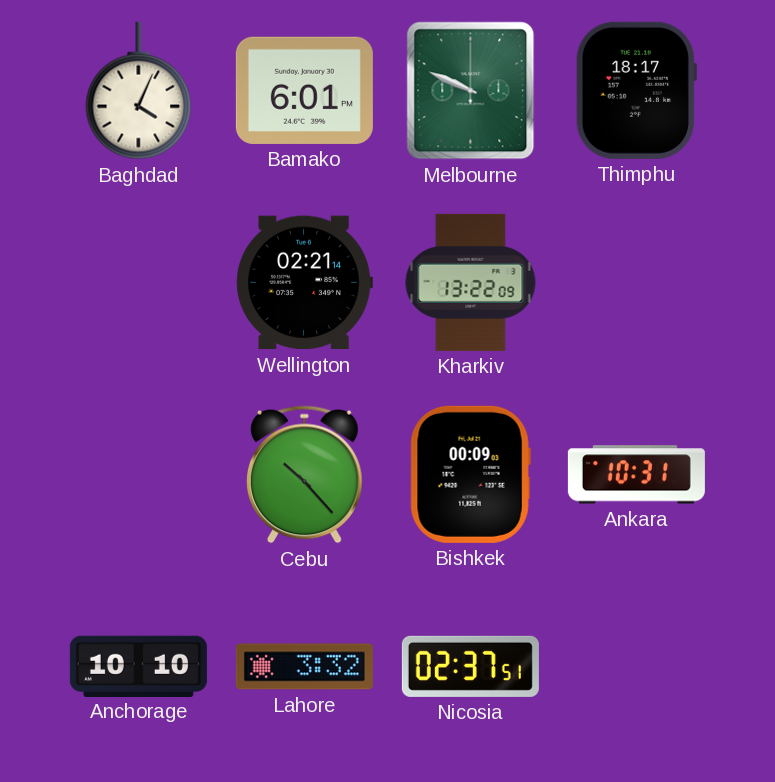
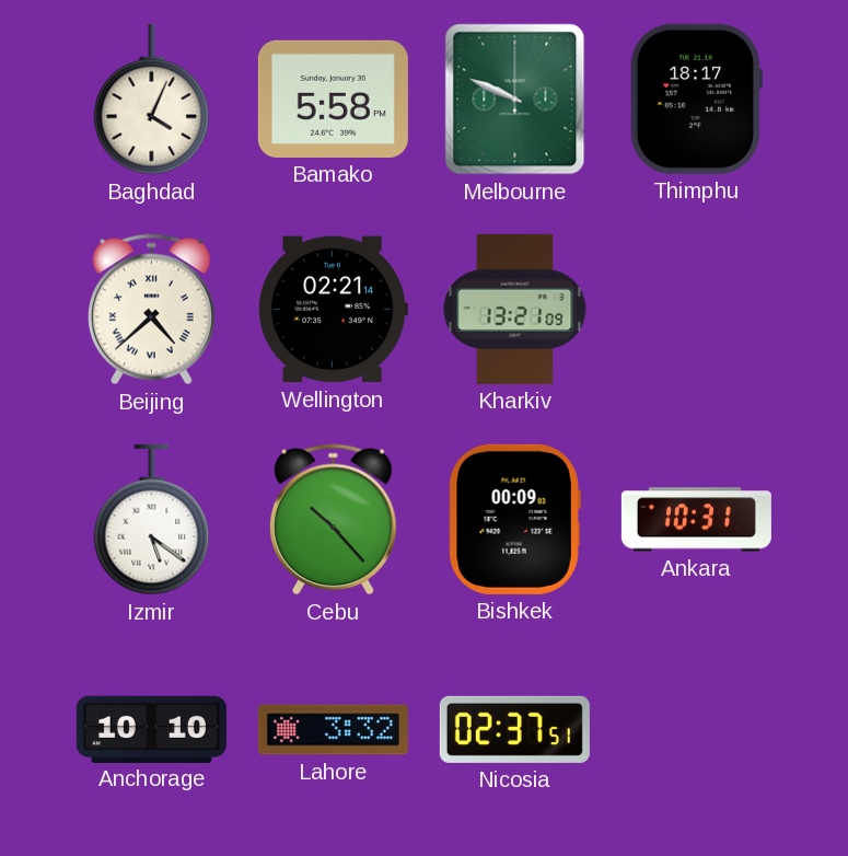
Bamako: 6:01 -> 5:58 (333, 99)
Beijing: none -> 4:38 (152, 310)
Kharkiv: 13:22 -> 13:21 (515, 309)
Izmir: none -> 5:21 (152, 520)
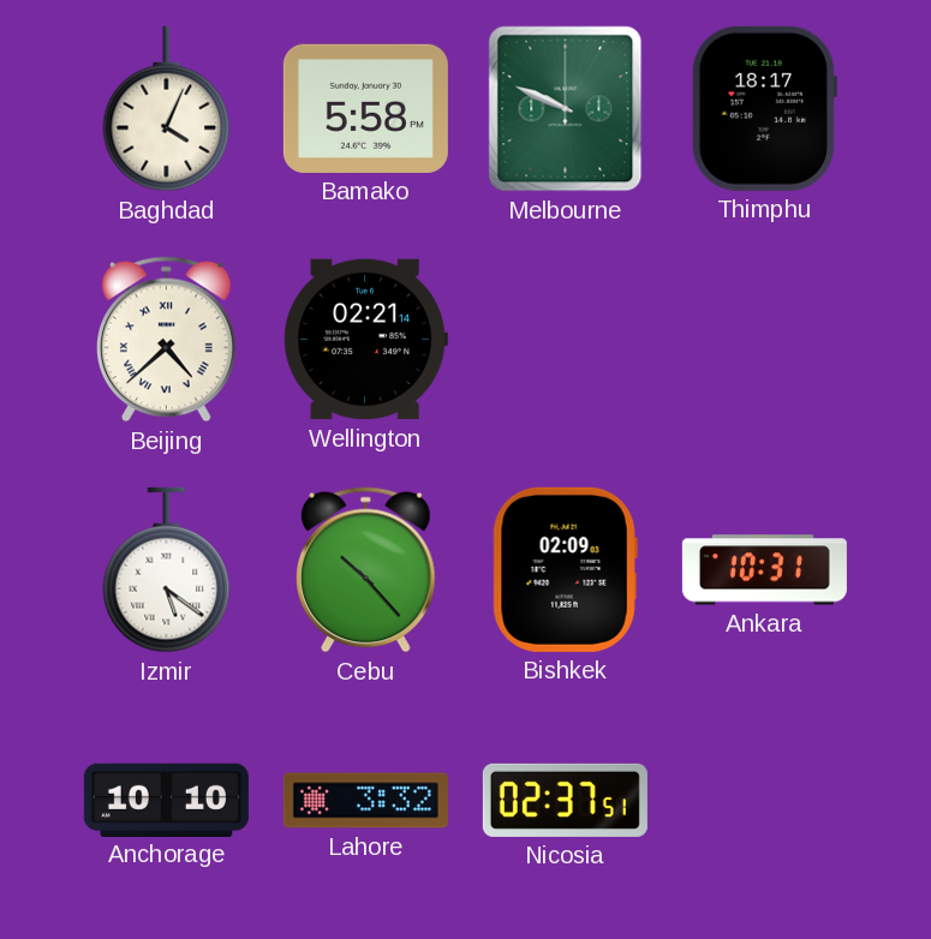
Kharkiv: 13:21 -> none (515, 309)
Bishkek: 00:09 -> 02:09 (565, 569)
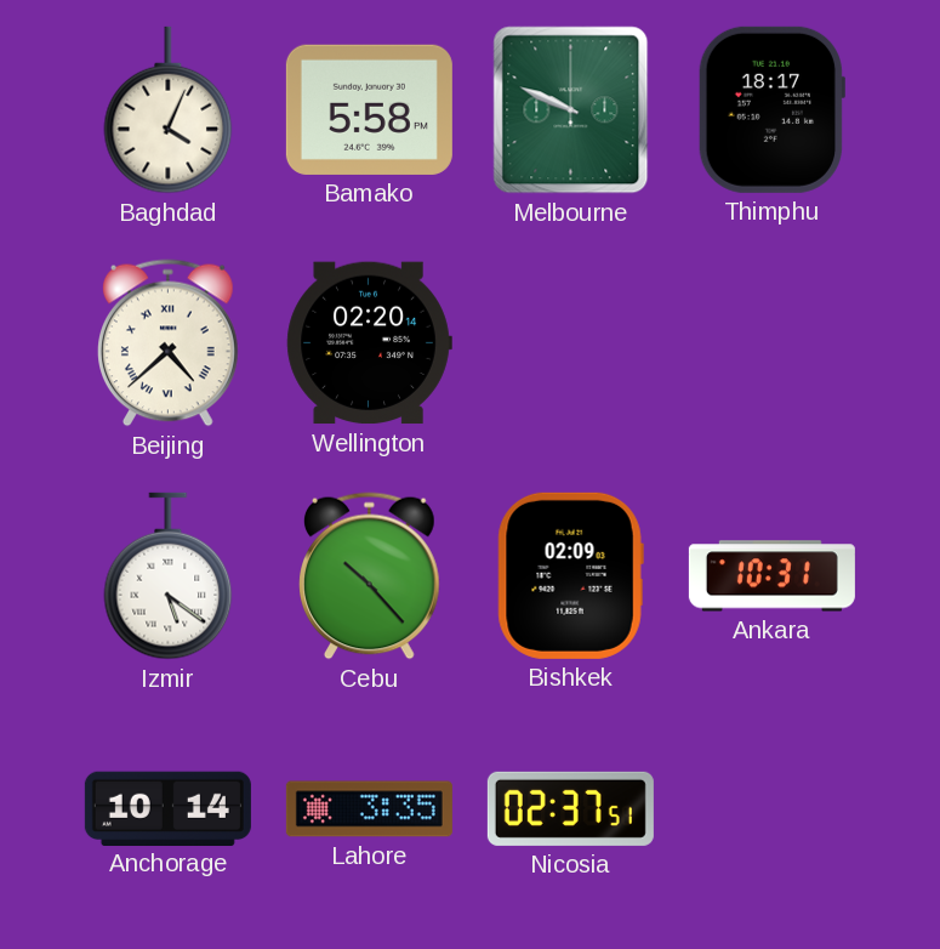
Wellington: 02:21 -> 02:20 (369, 343)
Anchorage: 10:10 -> 10:14 (167, 808)
Lahore: 3:32 -> 3:35 (369, 809)
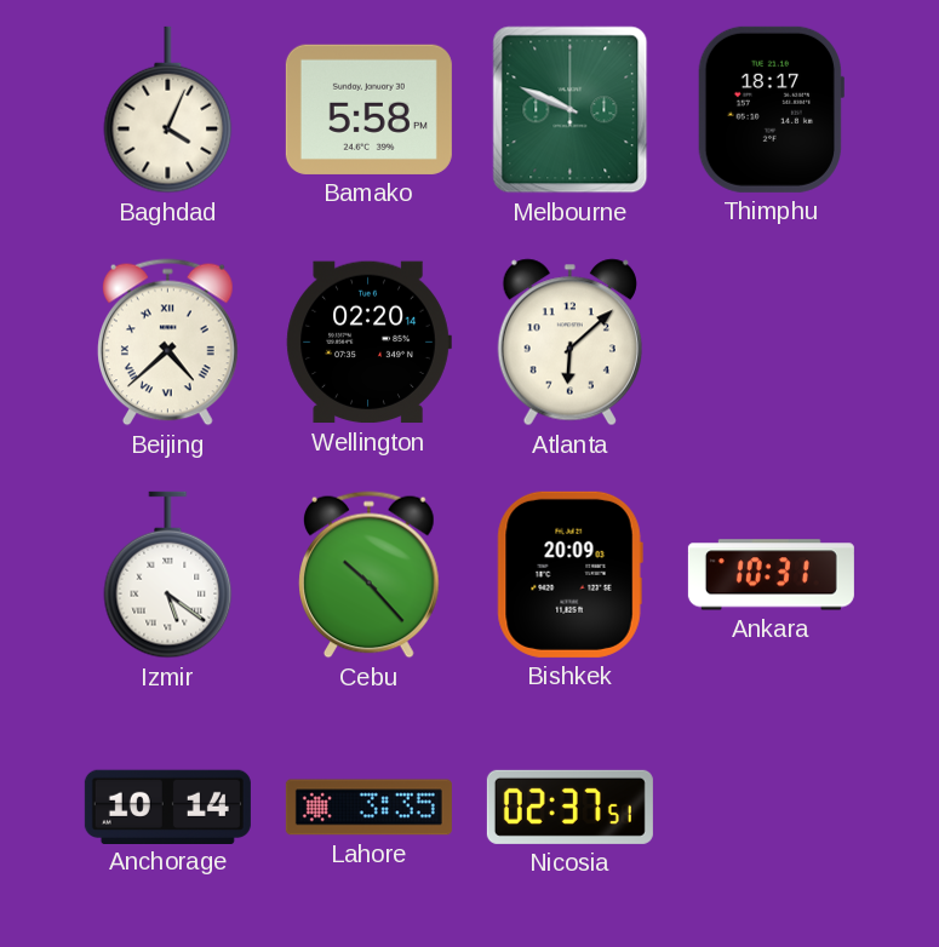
Atlanta: none -> 6:08 (569, 343)
Bishkek: 02:09 -> 20:09 (569, 574)
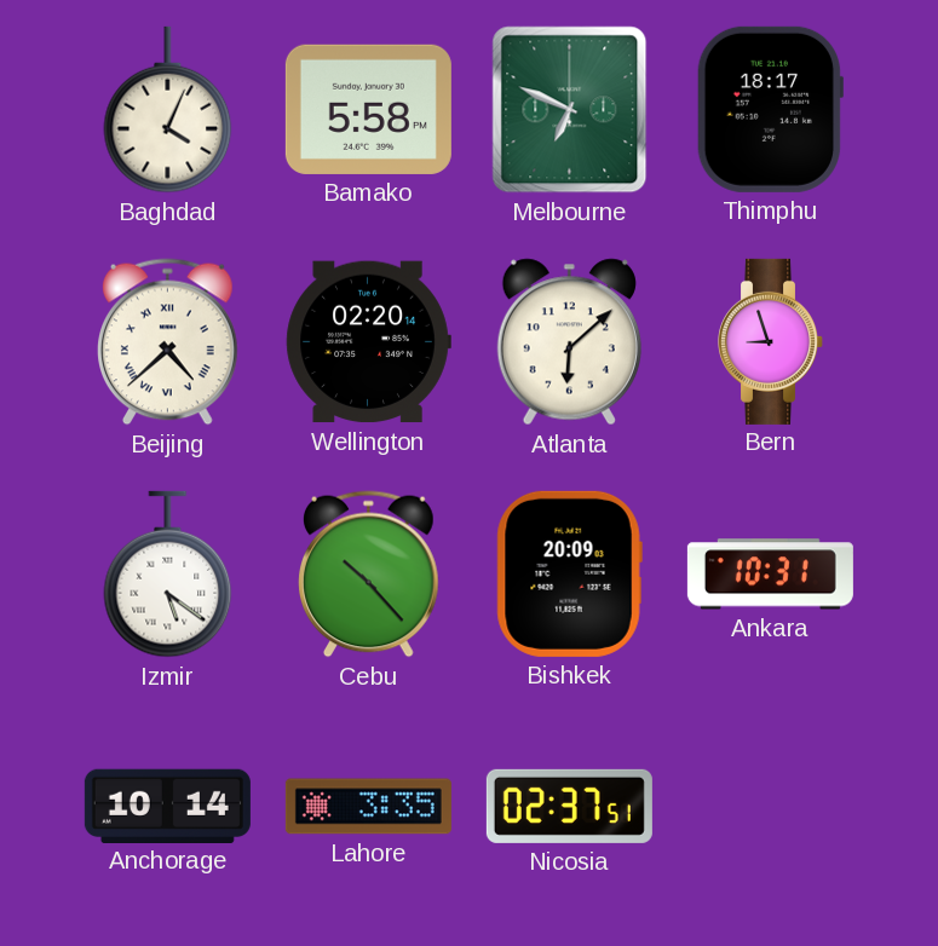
Melbourne: 9:49 -> 6:49 (570, 110)
Bern: none -> 8:57 (771, 341)
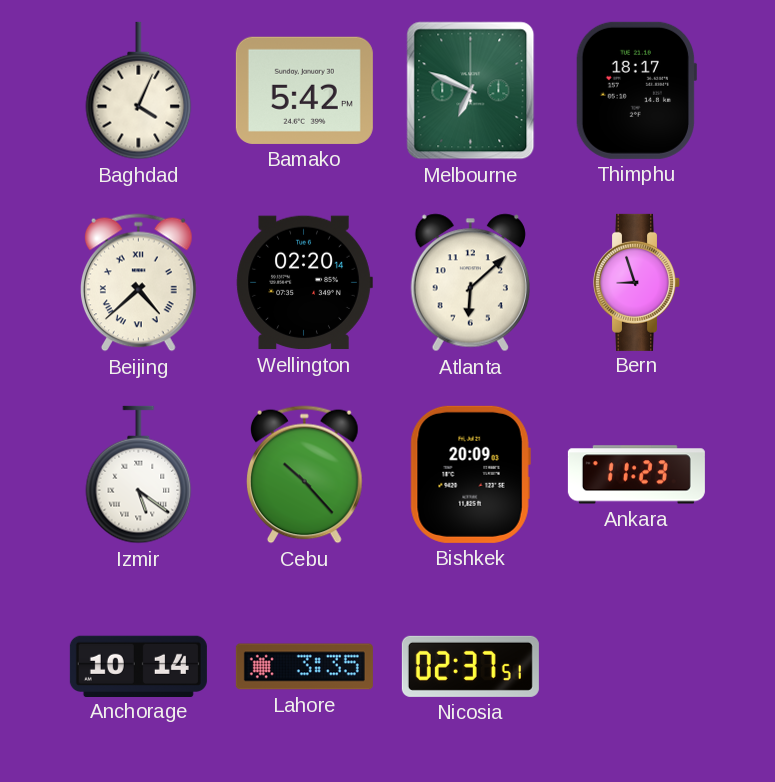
Bamako: 5:58 -> 5:42 (304, 90)
Ankara: 10:31 -> 11:23 (636, 475)
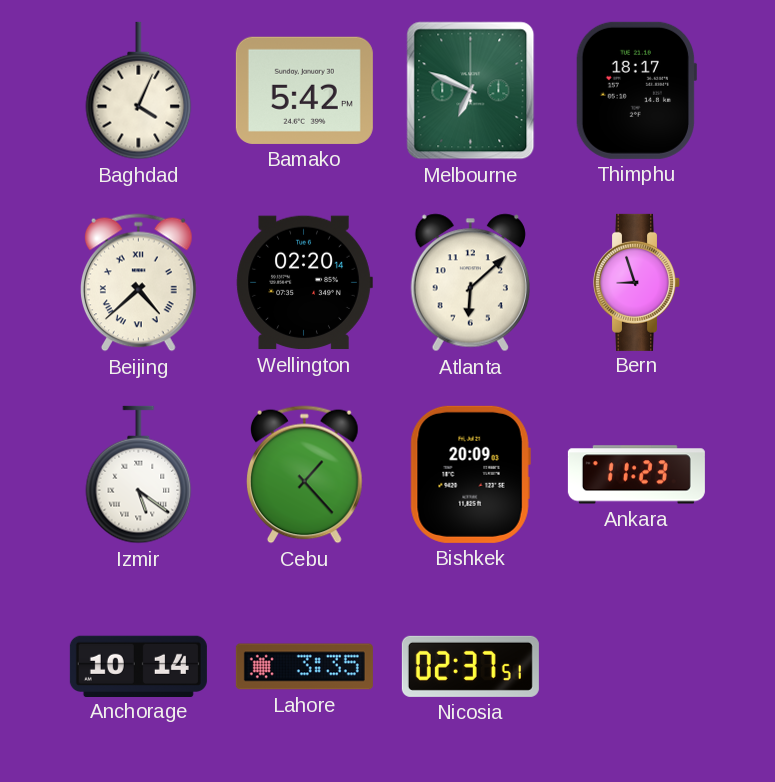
Cebu: 10:23 -> 1:23 (305, 475)
